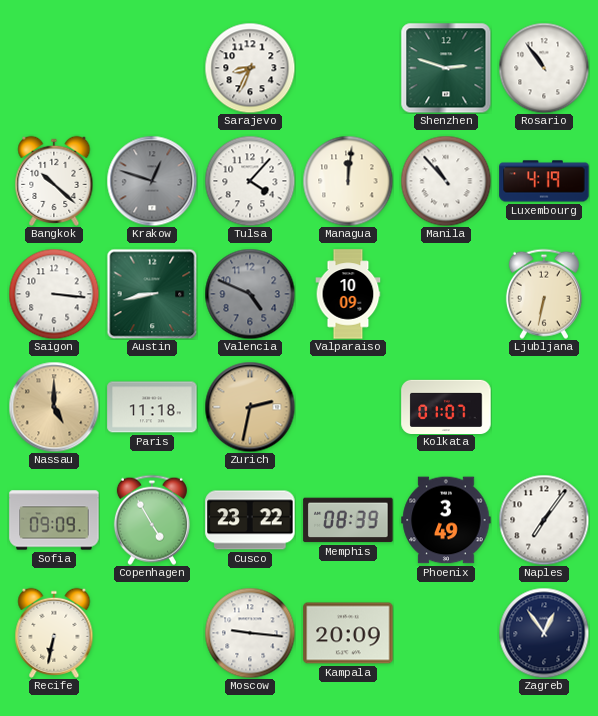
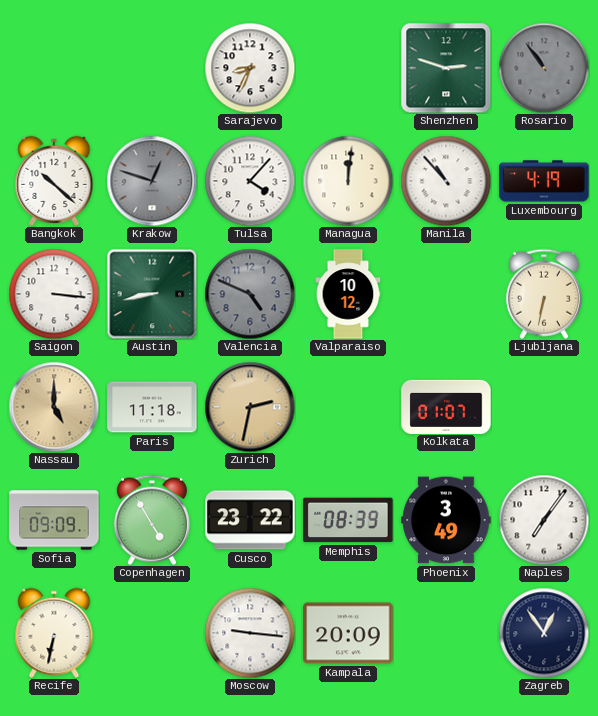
Rosario dial: white -> grey (544, 68)
Valparaiso: 10:09 -> 10:12 (348, 294)
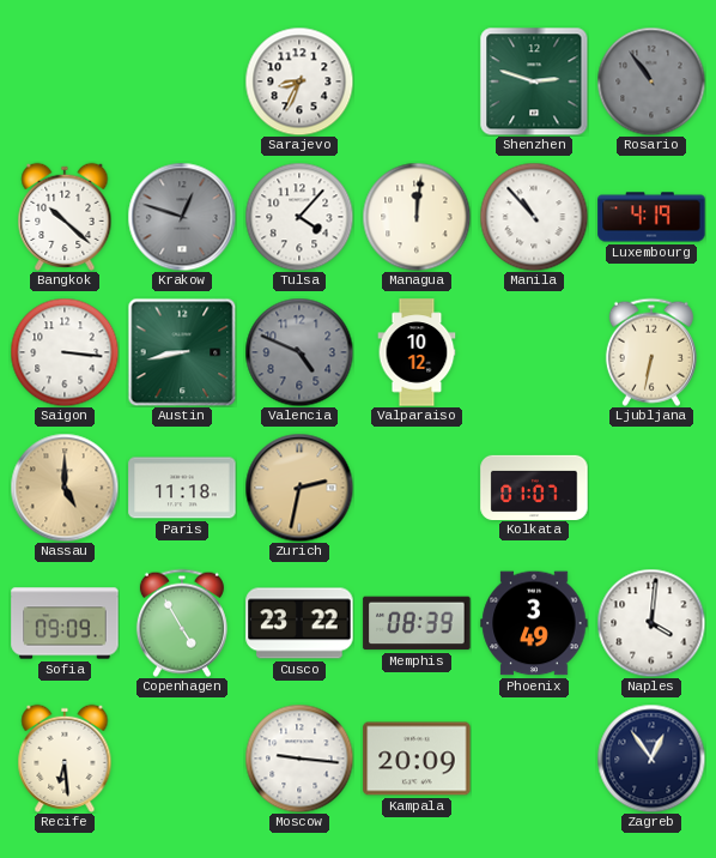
Naples: 7:06 -> 4:01 (651, 623)
Recife: 6:32 -> 6:29 (65, 759)
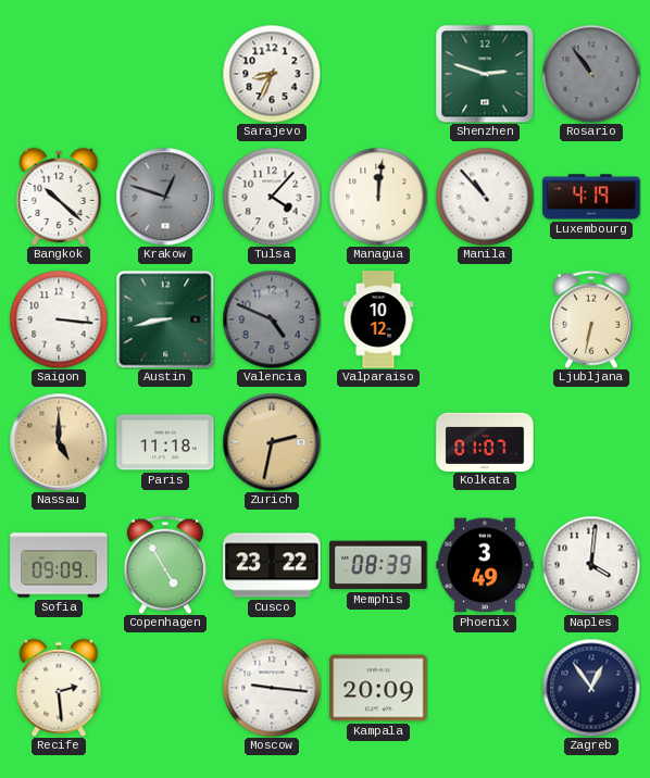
Recife: 6:29 -> 2:29 (59, 688)
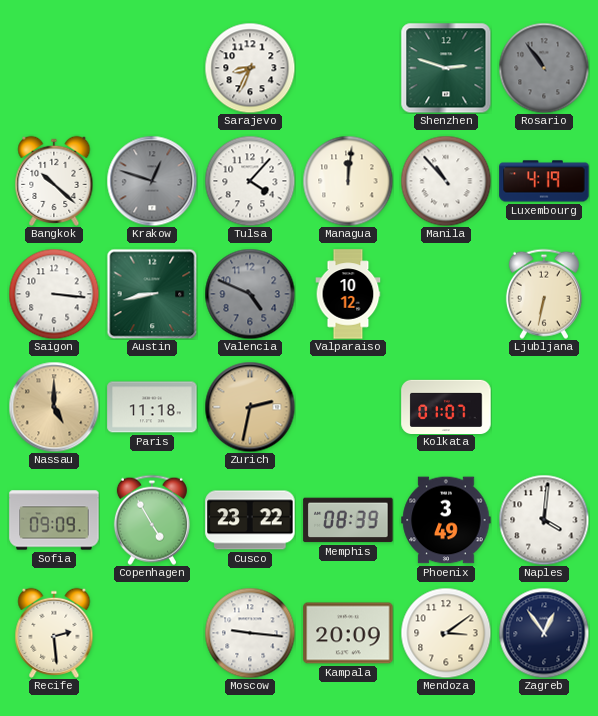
Mendoza: none -> 3:09 (446, 633)
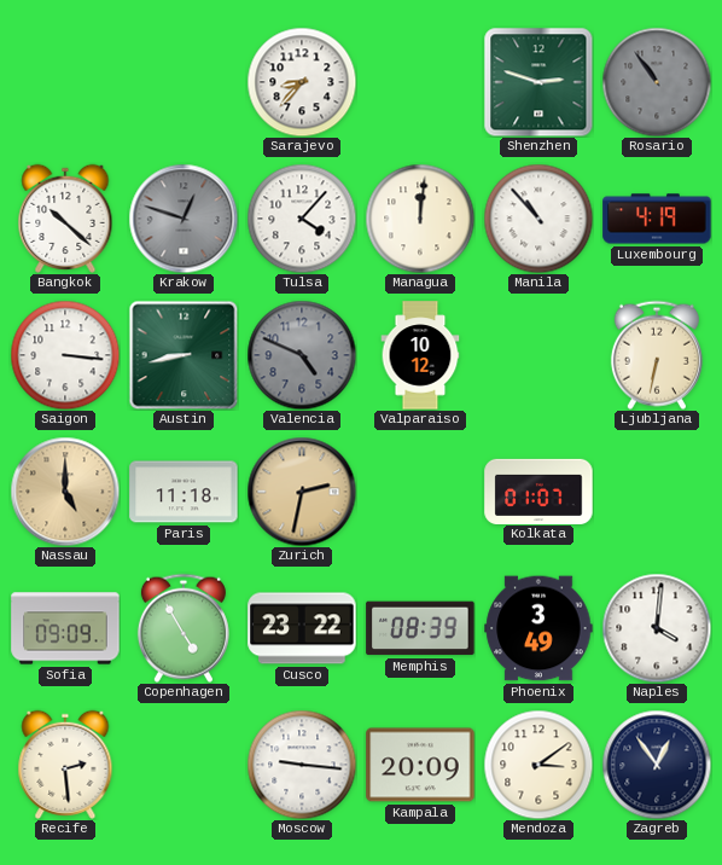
Sarajevo: 8:34 -> 8:37 (302, 82)
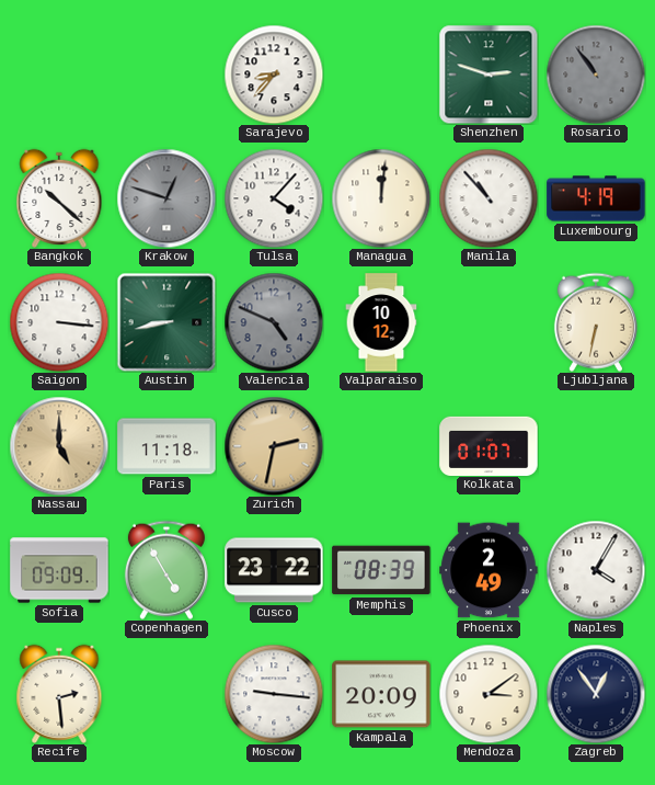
Phoenix: 3:49 -> 2:49 (489, 570)
Naples: 4:01 -> 4:05 (596, 570)
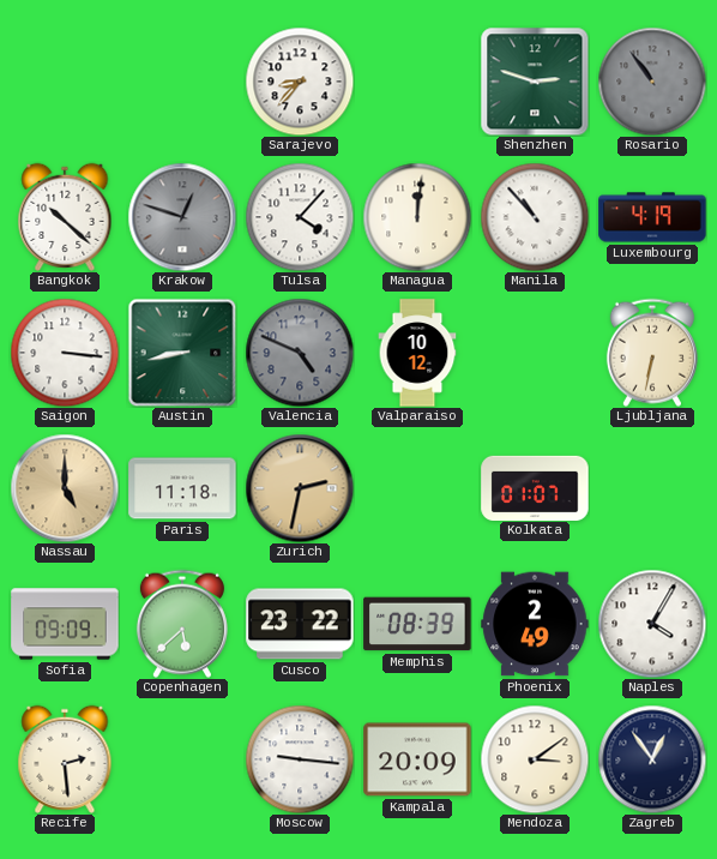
Copenhagen: 4:55 -> 5:38 (182, 624)
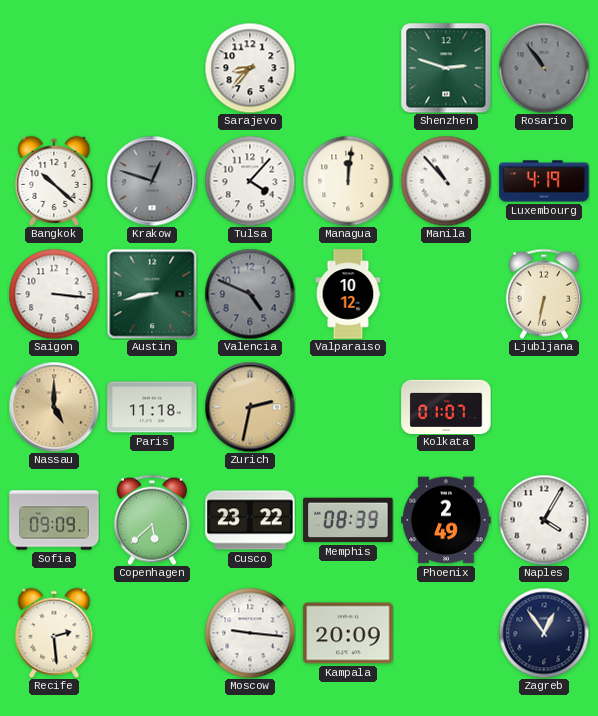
Mendoza: 3:09 -> none (535, 759)
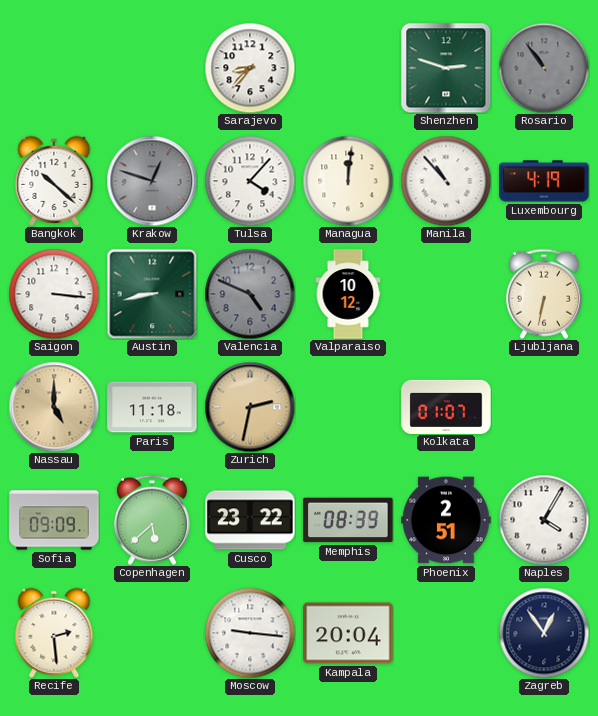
Phoenix: 2:49 -> 2:51 (446, 520)
Kampala: 20:09 -> 20:04 (348, 633)
